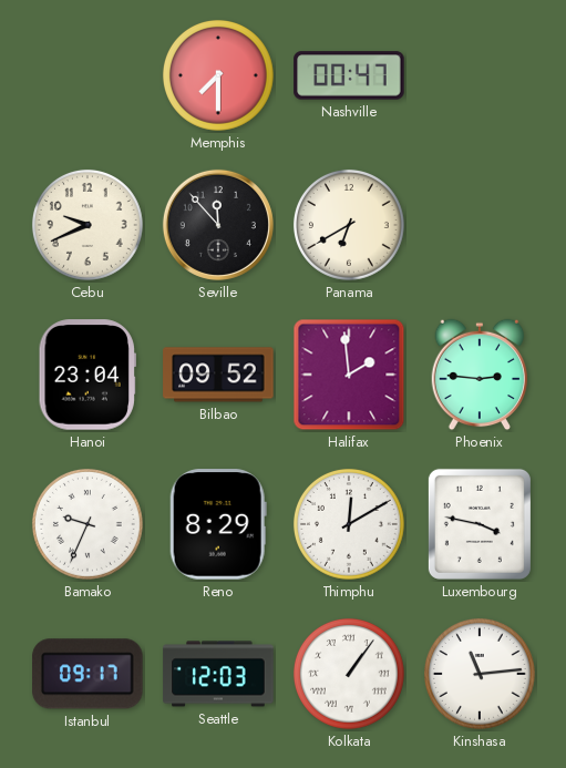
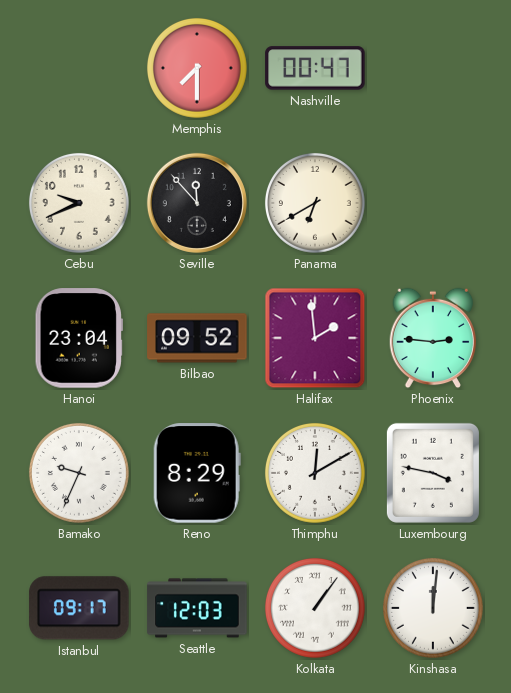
Kinshasa: 11:14 -> 12:01 (433, 608)
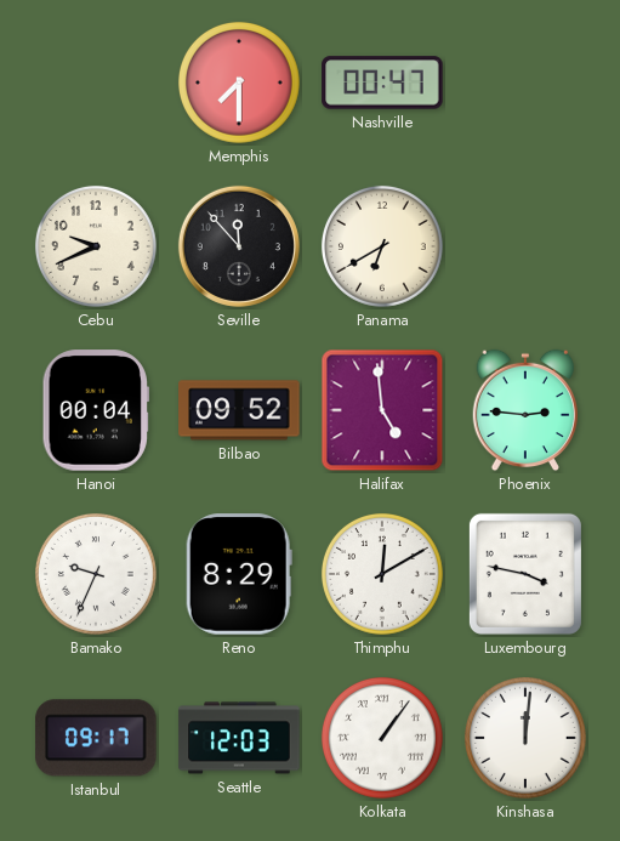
Hanoi: 23:04 -> 00:04 (96, 410)
Halifax: 1:59 -> 4:59 (382, 410)
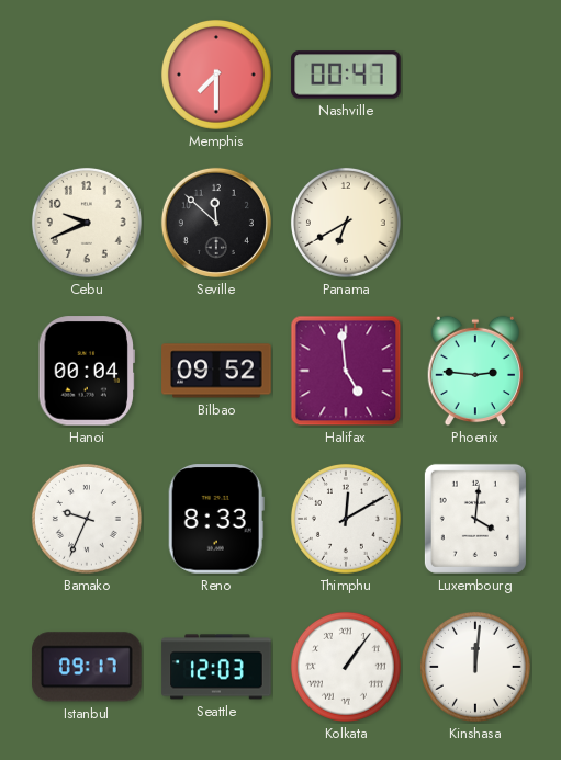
Seville: 11:53 -> 11:52 (216, 223)
Reno: 8:29 -> 8:33 (216, 519)
Luxembourg: 3:47 -> 4:01 (475, 519)
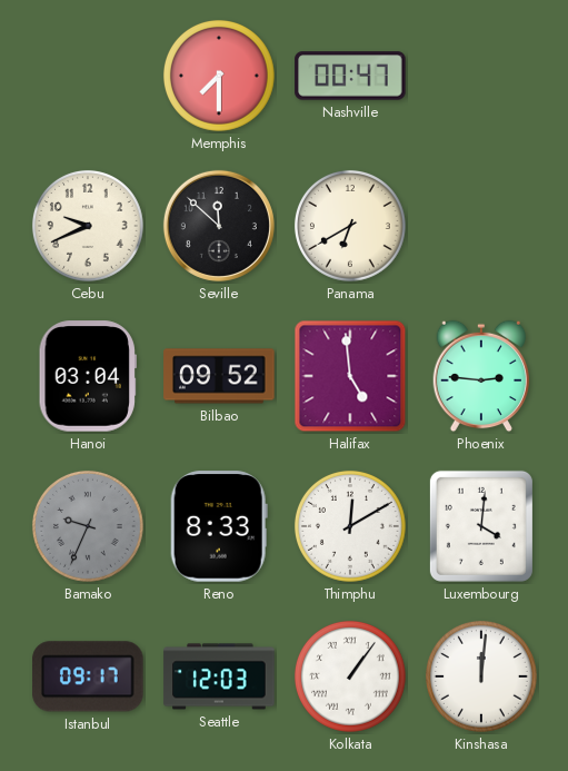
Hanoi: 00:04 -> 03:04 (88, 376)
Bamako dial: white -> grey (88, 526)
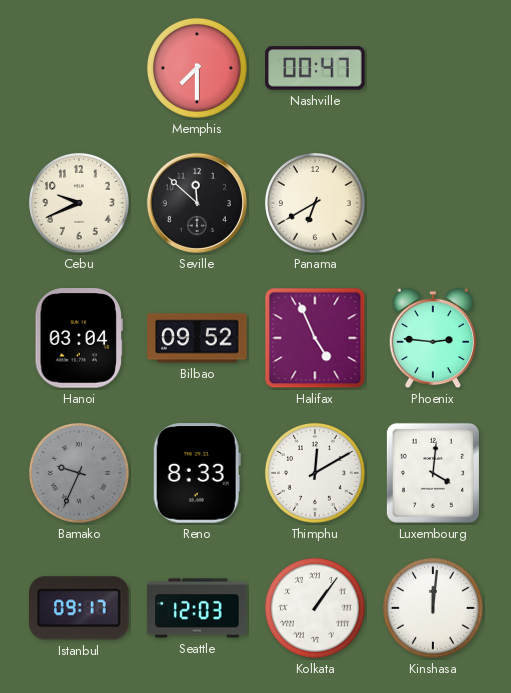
Halifax: 4:59 -> 4:56 (315, 338)
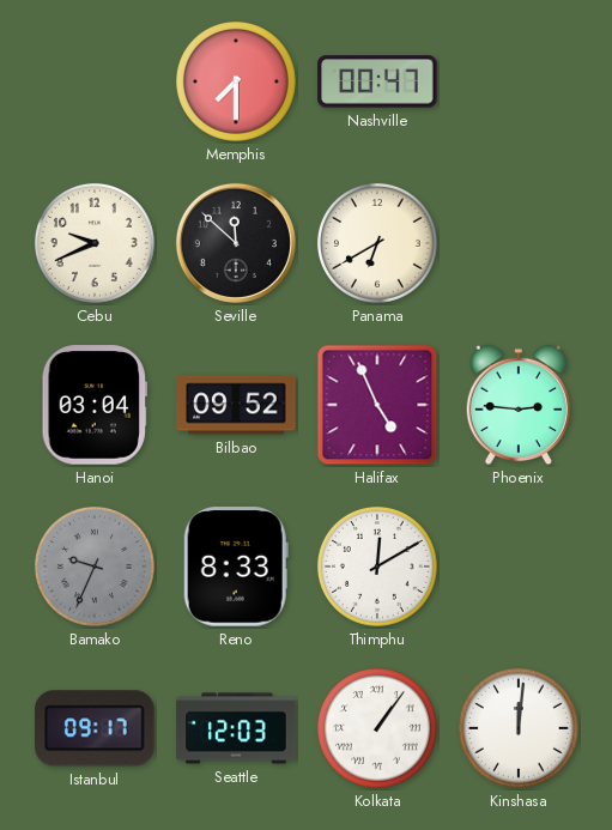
Luxembourg: 4:01 -> none (433, 473)
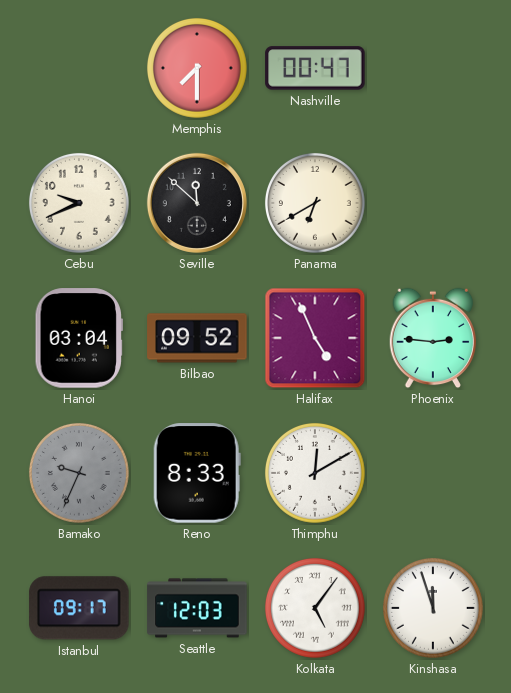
Kolkata: 1:06 -> 5:06 (315, 608)
Kinshasa: 12:01 -> 11:57 (433, 608)
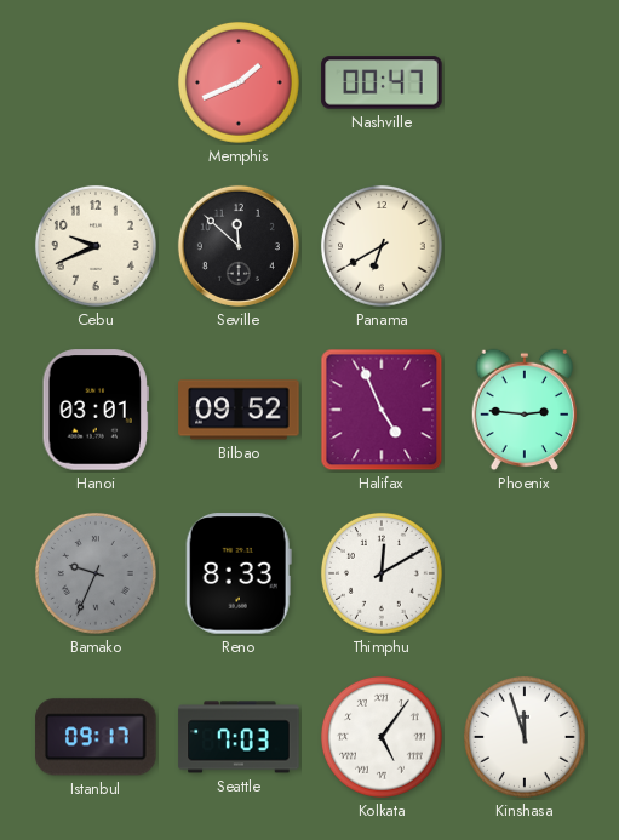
Memphis: 7:30 -> 1:41 (239, 82)
Hanoi: 03:04 -> 03:01 (96, 410)
Seattle: 12:03 -> 7:03 (239, 737)
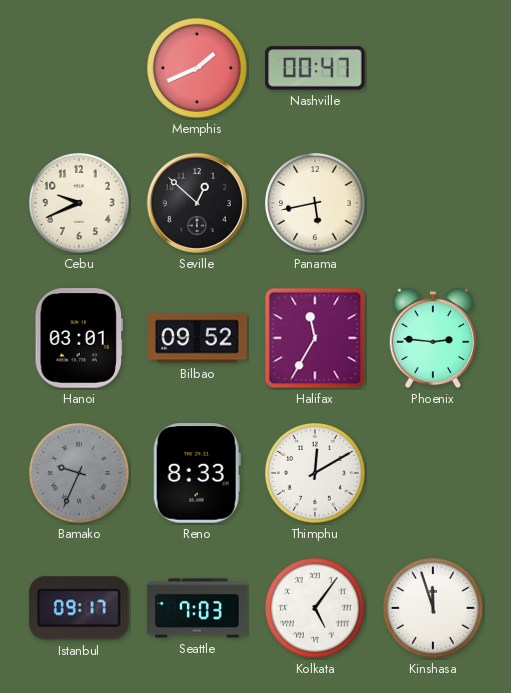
Seville: 11:52 -> 12:52 (197, 203)
Panama: 6:40 -> 5:43 (315, 203)
Halifax: 4:56 -> 11:35 (315, 338)
